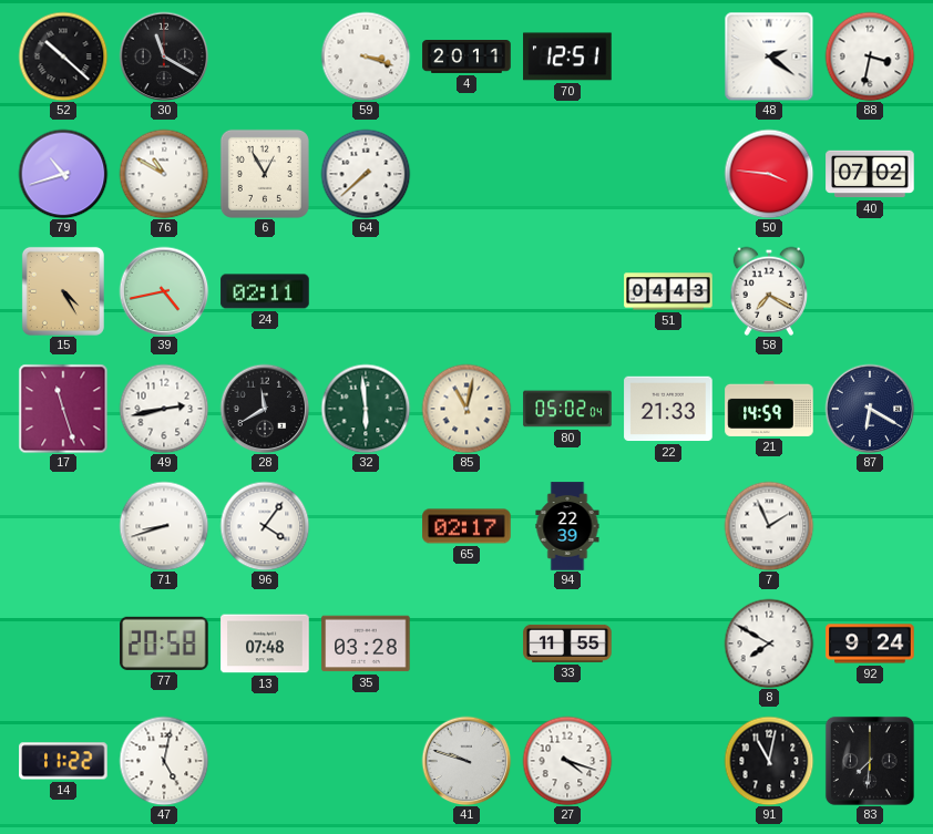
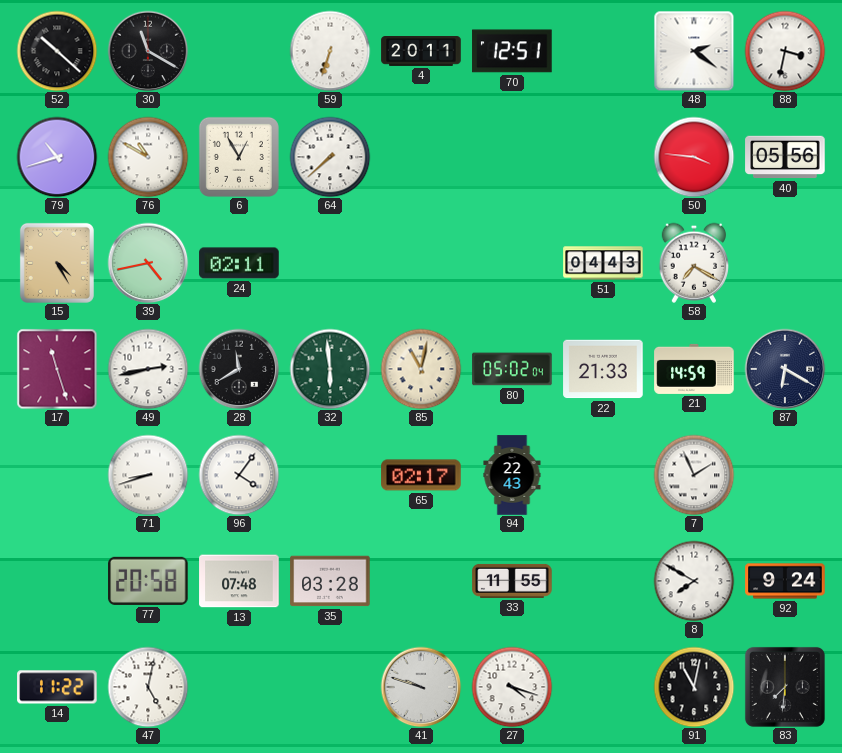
59: 3:18 -> 6:33 (330, 51)
40: 07:02 -> 05:56 (785, 157)
94: 22:39 -> 22:43 (512, 475)
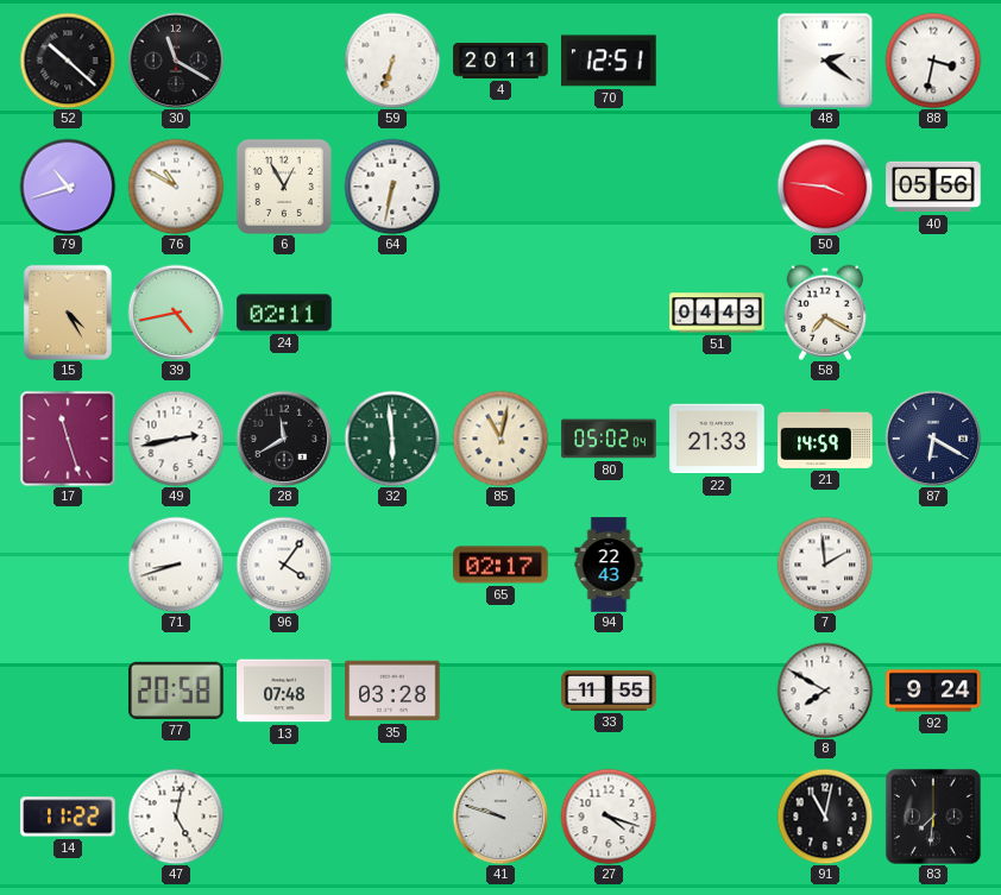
64: 7:38 -> 6:32 (392, 187)
7: 1:56 -> 1:59 (825, 565)
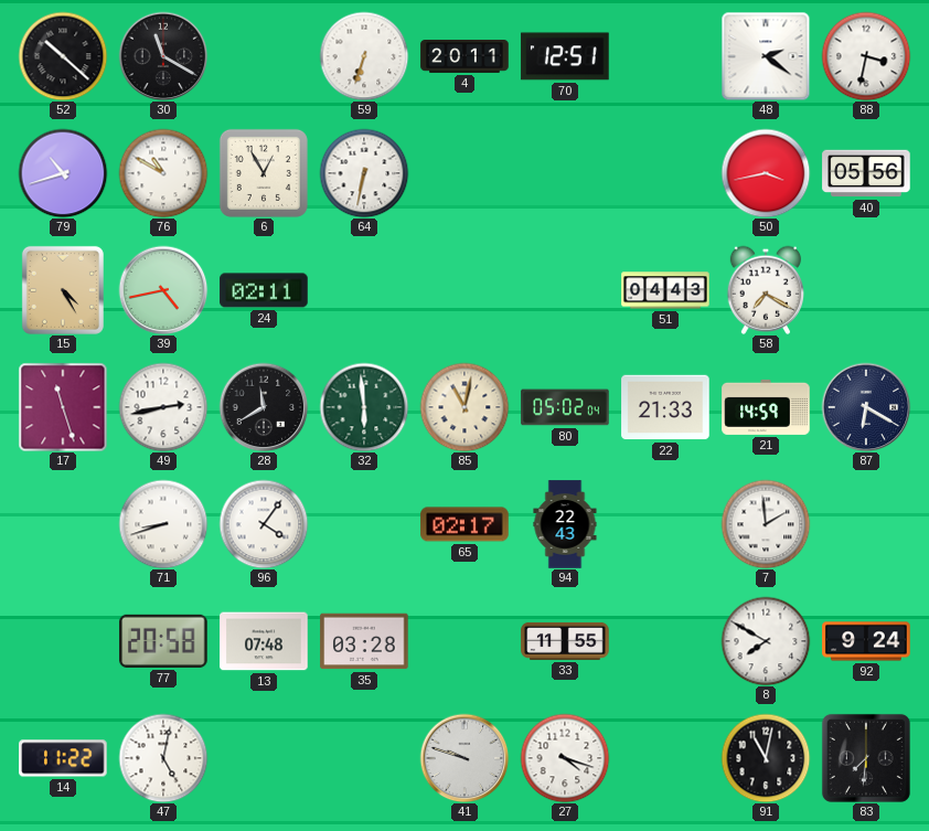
50: 3:46 -> 3:43 (766, 173)
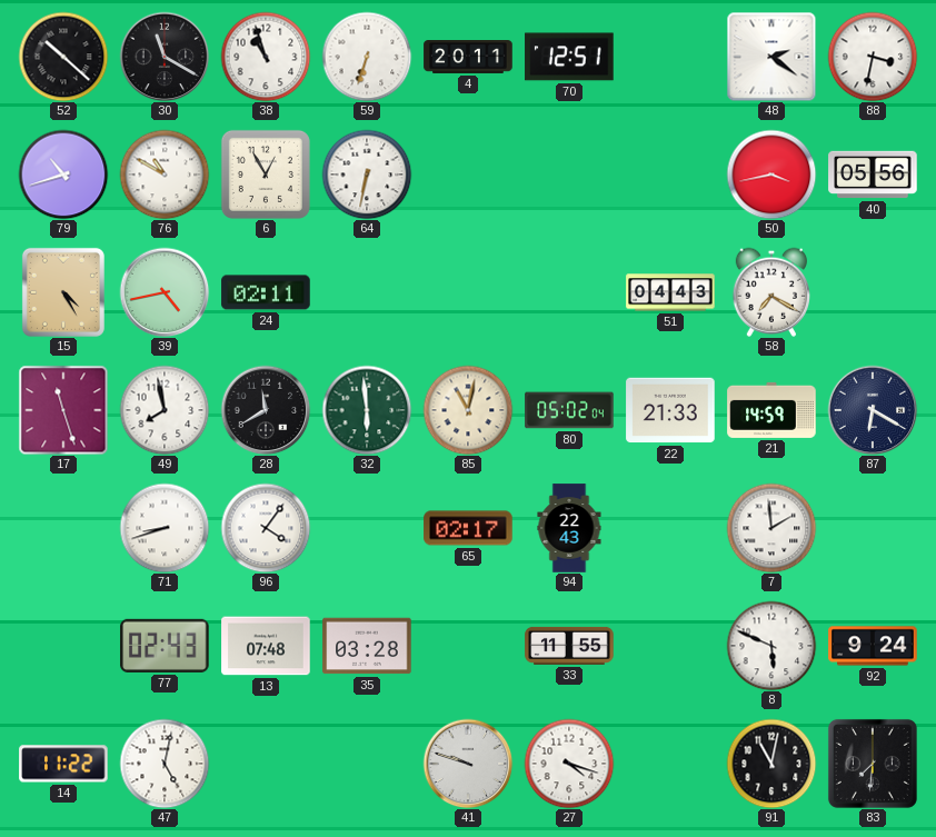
38: none -> 10:57 (266, 57)
49: 2:43 -> 7:58 (165, 410)
77: 20:58 -> 02:43 (165, 646)
8: 7:50 -> 5:49 (771, 646)
